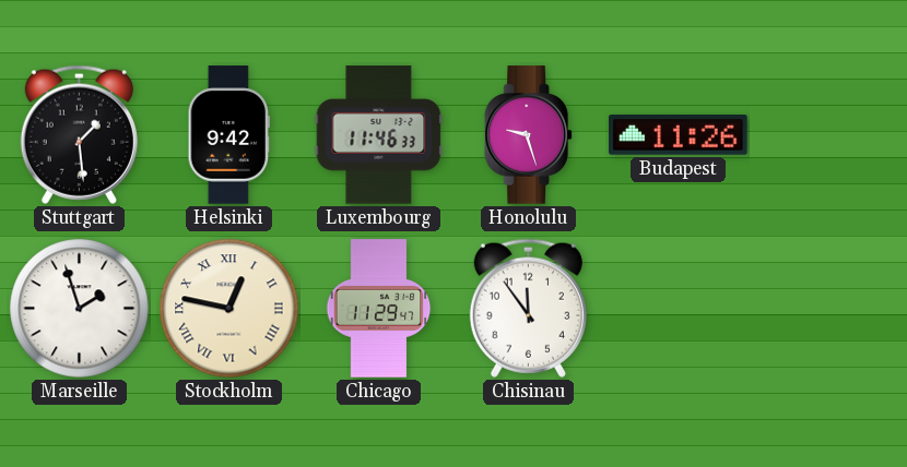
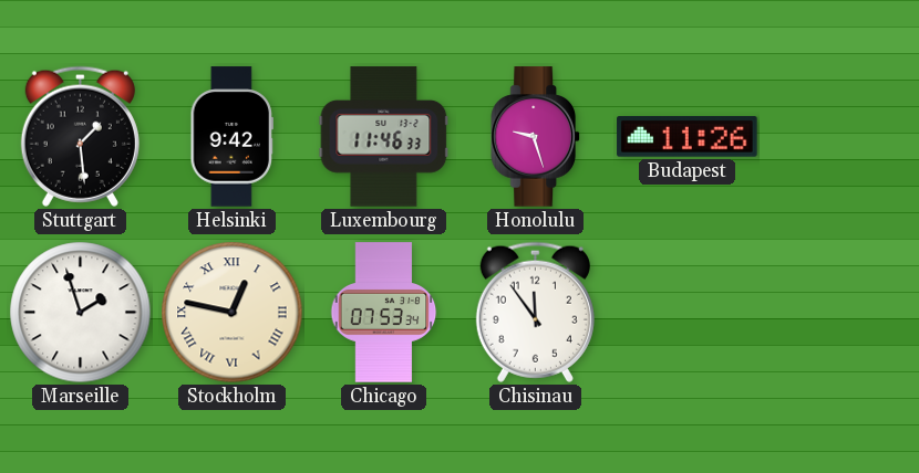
Chicago: 11:29 -> 07:53 (384, 313)
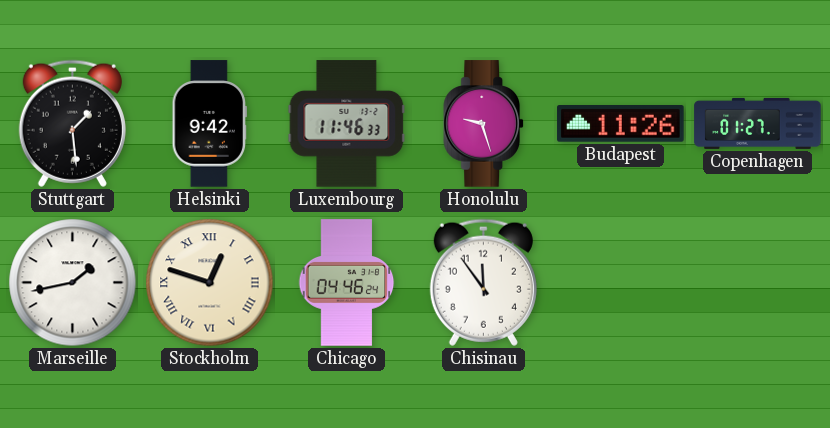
Copenhagen: none -> 01:27 (758, 123)
Marseille: 1:57 -> 1:43 (73, 283)
Stockholm: 12:47 -> 12:48 (210, 283)
Chicago: 07:53 -> 04:46 (347, 283)
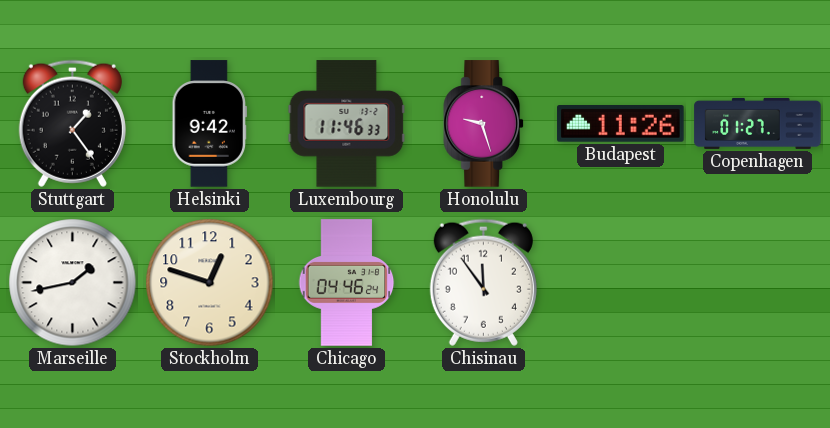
Stuttgart: 1:29 -> 1:24 (72, 123)
Stockholm numerals: Roman -> Arabic (210, 283)
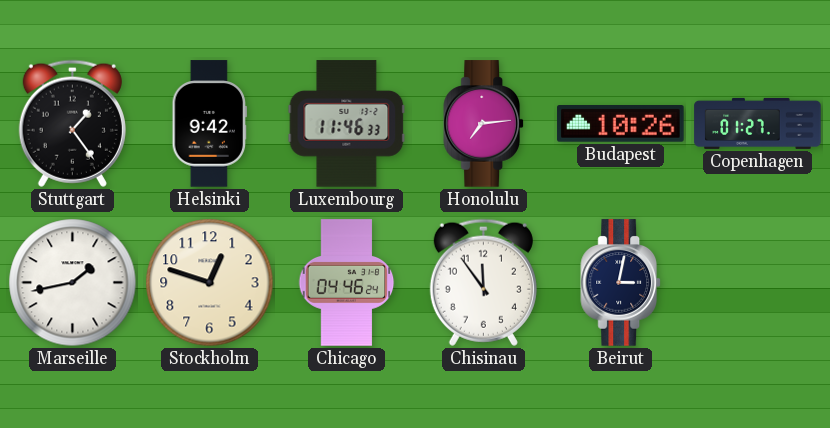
Honolulu: 9:27 -> 7:14 (483, 124)
Budapest: 11:26 -> 10:26 (621, 124)
Beirut: none -> 3:02 (620, 283)
